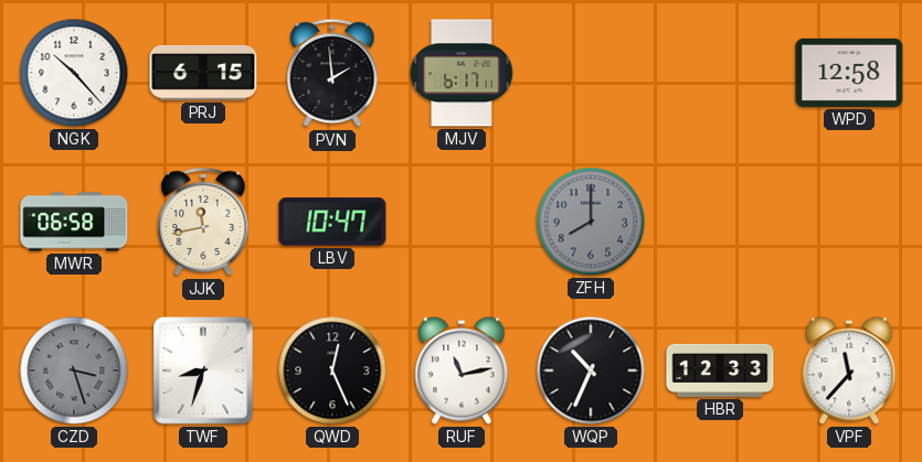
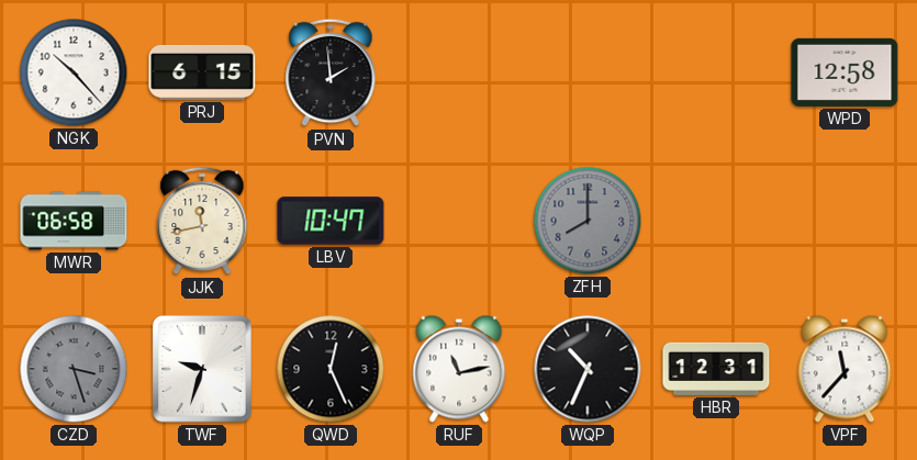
MJV: 6:17 -> none (462, 73)
TWF: 8:33 -> 9:33 (202, 369)
HBR: 12:33 -> 12:31 (716, 369)
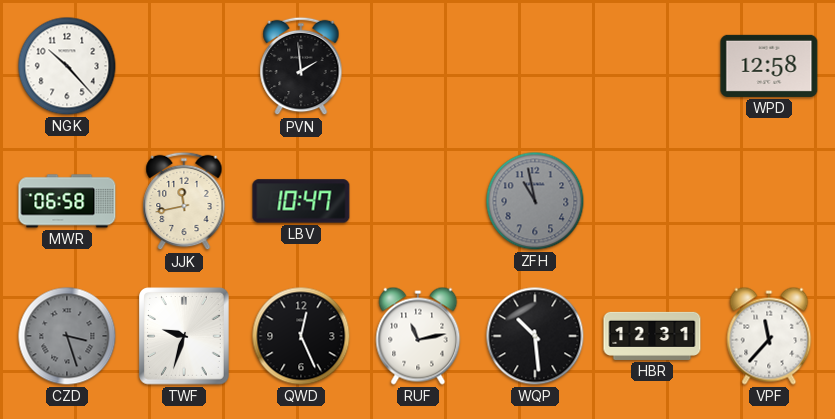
PRJ: 6:15 -> none (202, 72)
ZFH: 8:00 -> 10:58 (535, 201)
WQP: 10:34 -> 10:29 (535, 336)
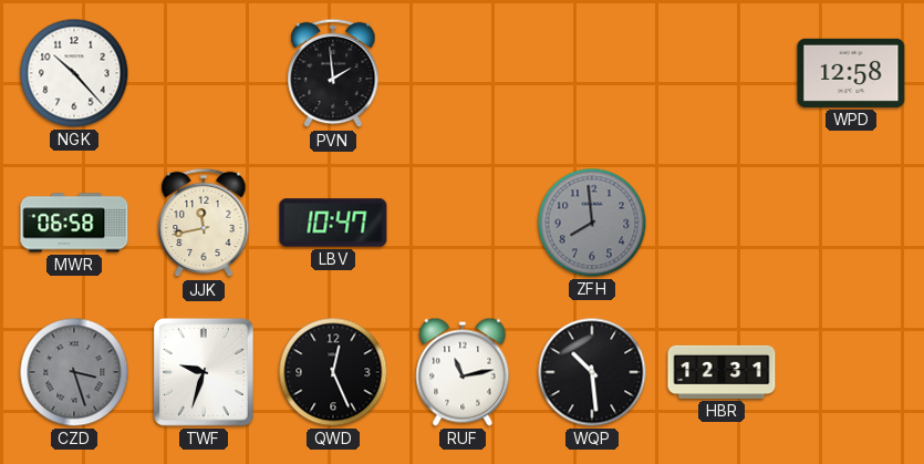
ZFH: 10:58 -> 7:59 (592, 223)
VPF: 11:37 -> none (769, 336)
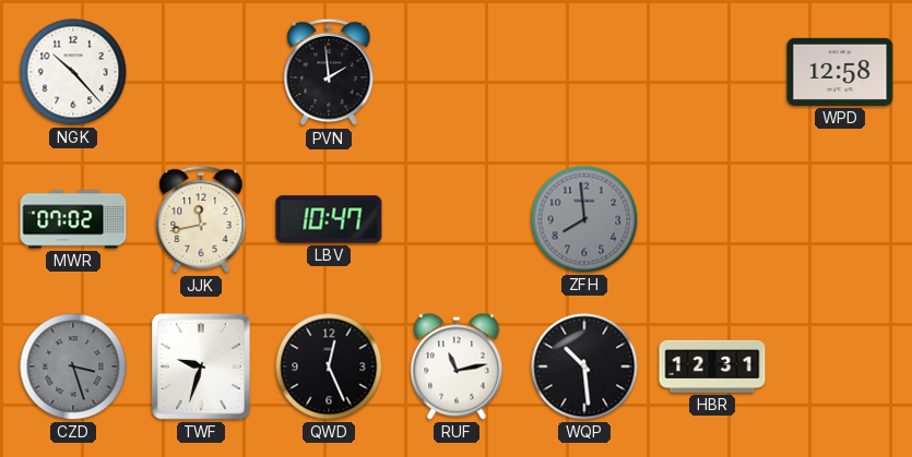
MWR: 06:58 -> 07:02 (73, 219)
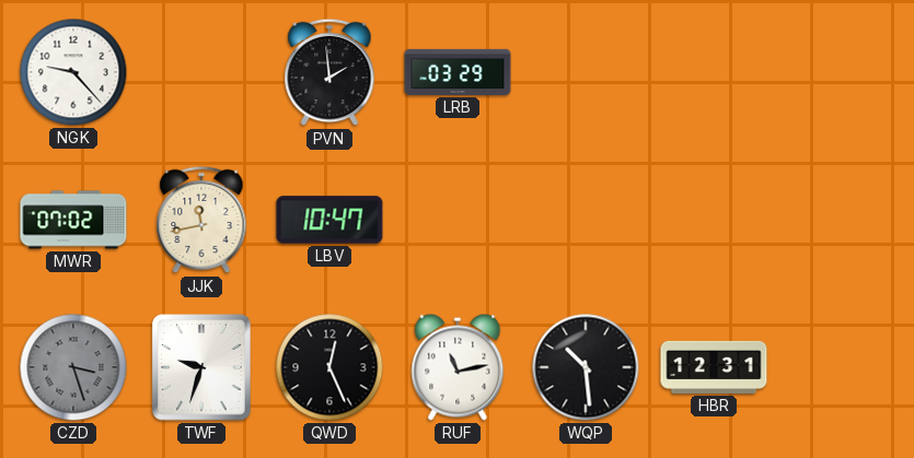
NGK: 10:23 -> 9:23 (73, 72)
LRB: none -> 03:29 (458, 72)
WPD: 12:58 -> none (840, 72)
ZFH: 7:59 -> none (584, 219)
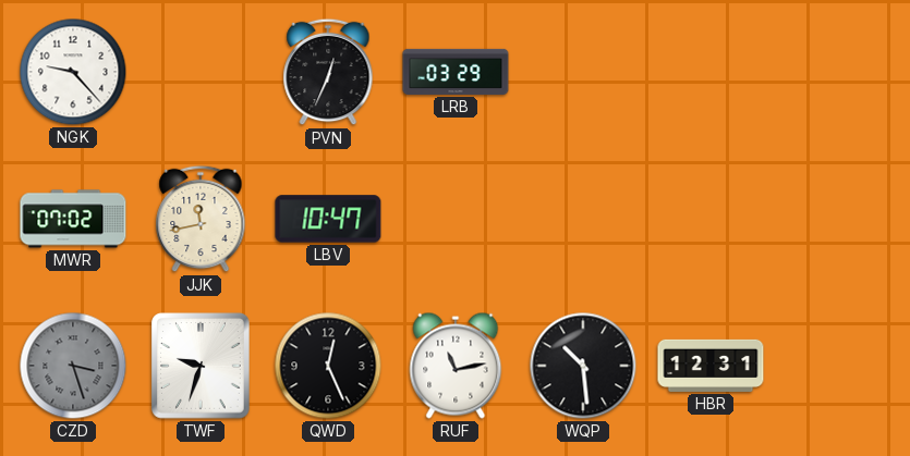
PVN: 1:59 -> 12:34 (328, 72)
